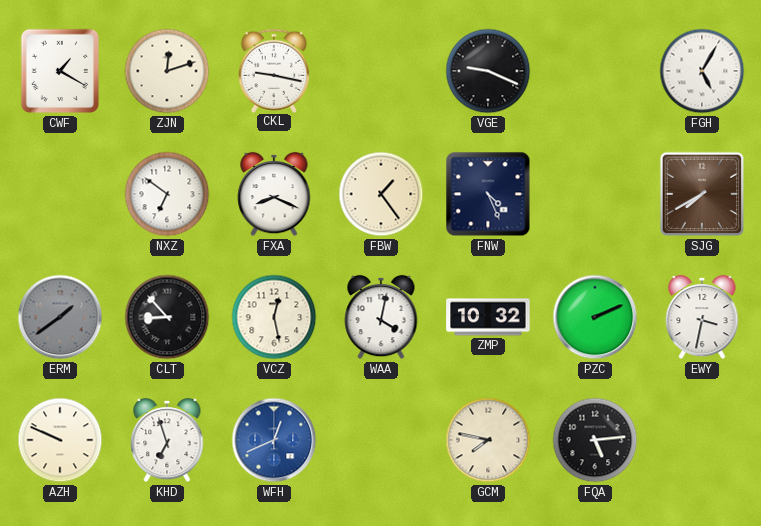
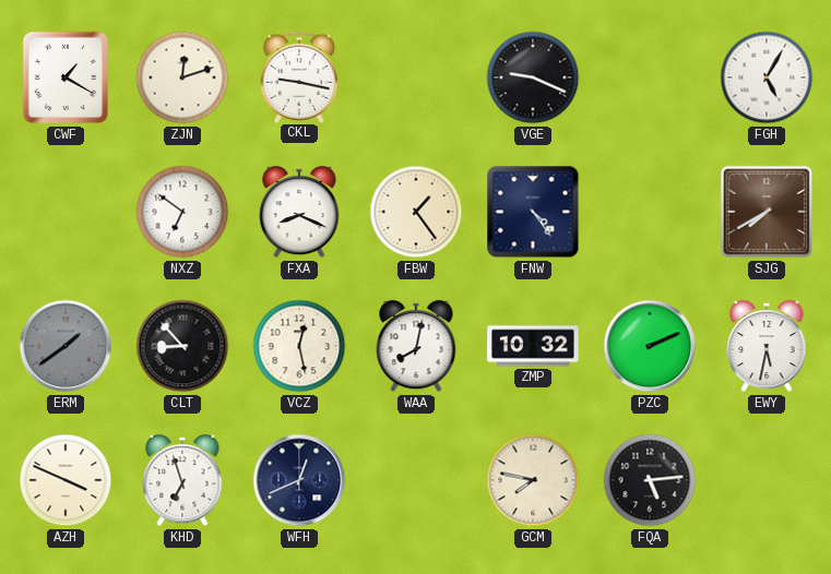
FNW: 4:26 -> 4:24 (533, 212)
WAA: 4:02 -> 8:02 (416, 346)
EWY: 3:32 -> 5:32 (767, 346)
AZH: 9:49 -> 3:49 (66, 480)
WFH dial: blue -> navy (299, 480)
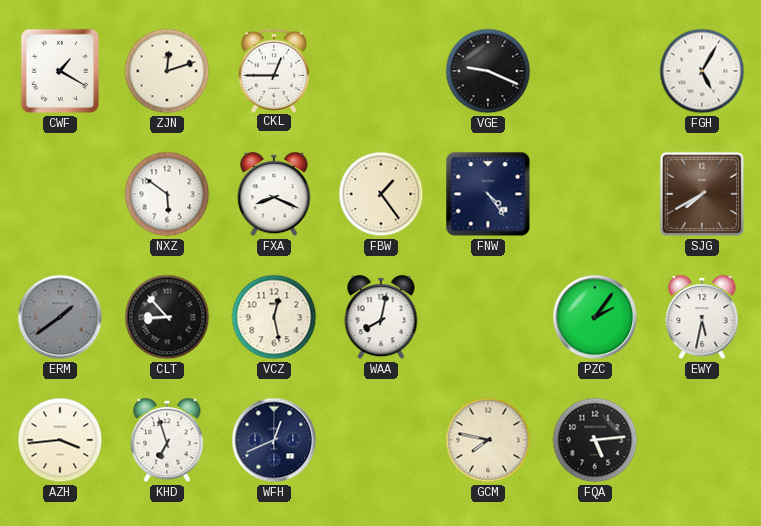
CKL: 9:17 -> 12:45 (274, 70)
NXZ: 6:51 -> 5:51 (167, 194)
ZMP: 10:32 -> none (533, 346)
PZC: 2:11 -> 2:06 (595, 317)
AZH: 3:49 -> 3:44 (60, 440)
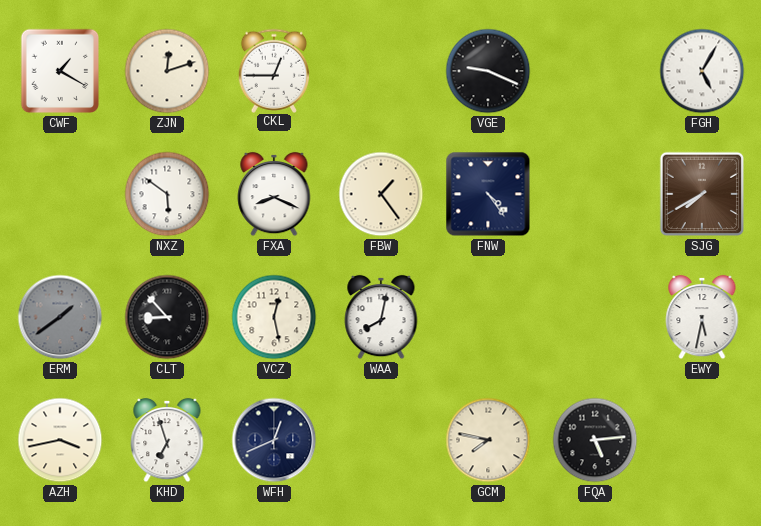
PZC: 2:06 -> none (595, 317)
AZH: 3:44 -> 3:43 (60, 440)
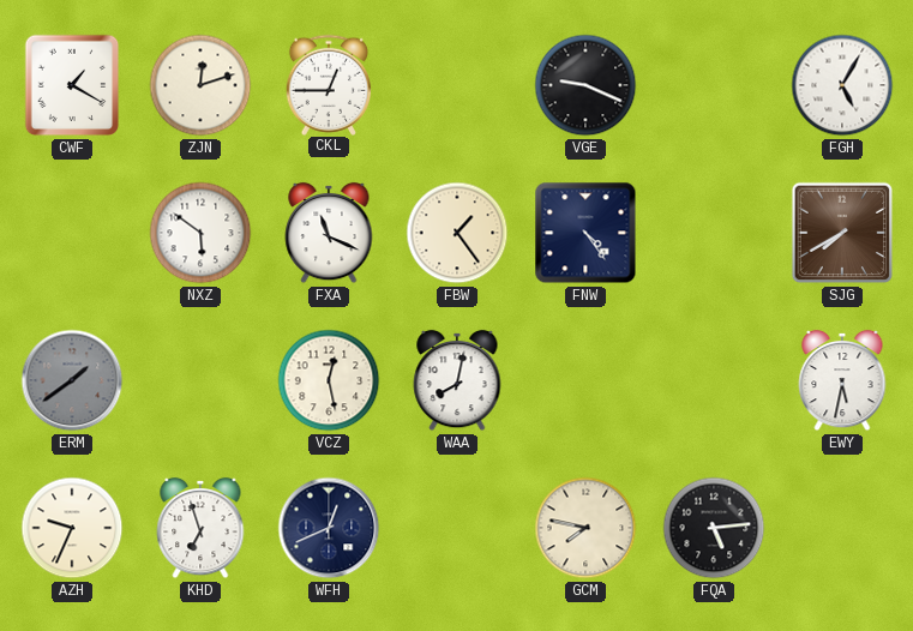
FXA: 8:19 -> 11:19 (329, 233)
CLT: 8:53 -> none (167, 317)
AZH: 3:43 -> 9:34 (72, 528)
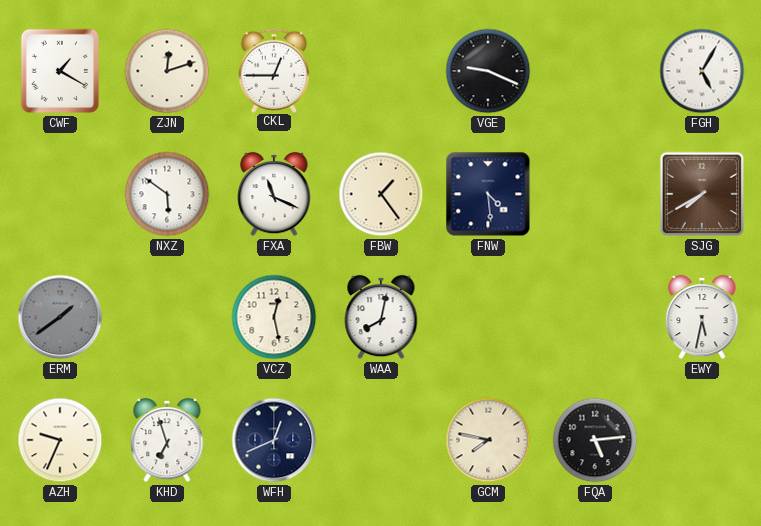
FNW: 4:24 -> 4:29 (488, 194)
